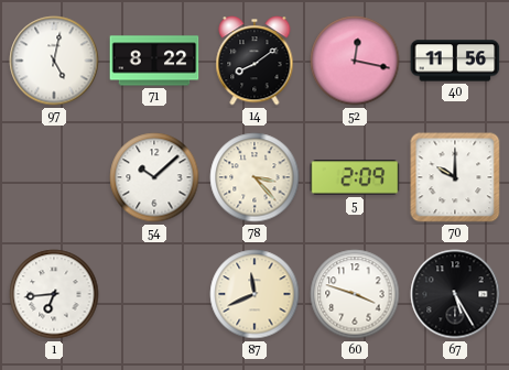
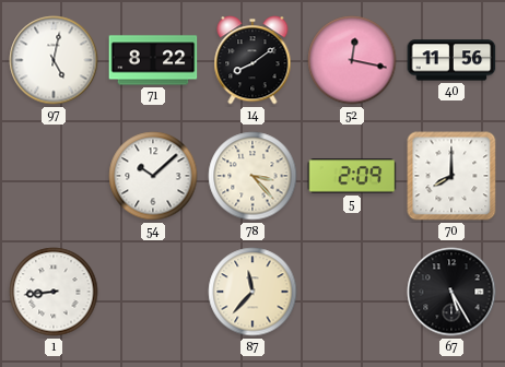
70: 10:00 -> 8:00 (451, 176)
1: 6:44 -> 8:44 (54, 292)
87: 11:41 -> 11:37 (252, 292)
60: 3:48 -> none (355, 294)
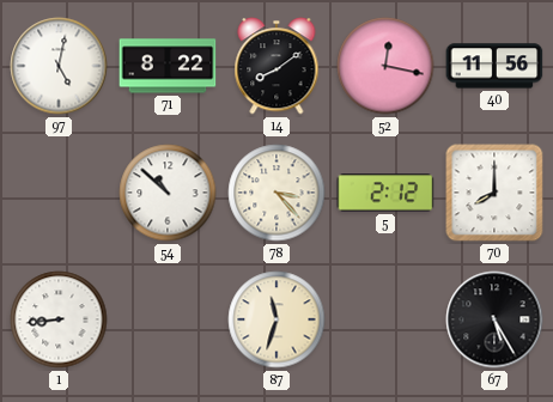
54: 10:08 -> 10:52 (168, 193)
5: 2:09 -> 2:12 (385, 193)
87: 11:37 -> 11:33 (276, 319)
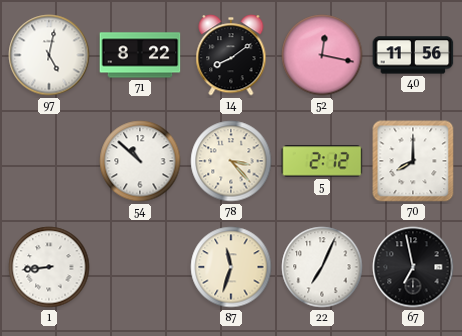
22: none -> 7:04 (322, 267)
67: 5:25 -> 6:58 (413, 267)
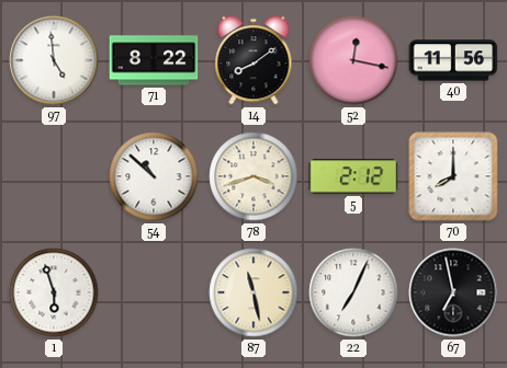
97: 5:02 -> 4:59 (54, 60)
78: 3:23 -> 3:42 (253, 176)
1: 8:44 -> 5:57 (54, 292)
87: 11:33 -> 11:28 (253, 292)
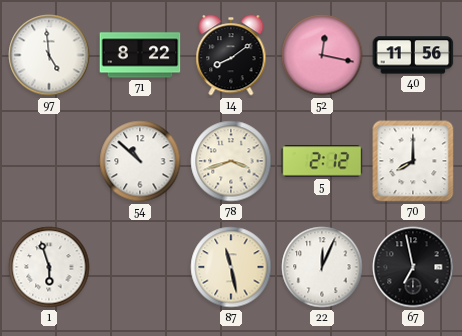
22: 7:04 -> 12:04 (322, 267)
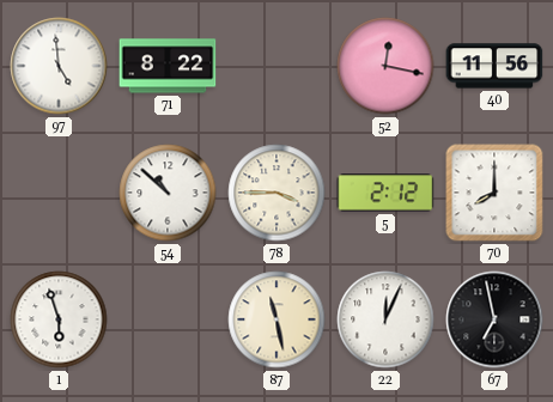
14: 8:09 -> none (231, 55)
78: 3:42 -> 3:45 (276, 193)
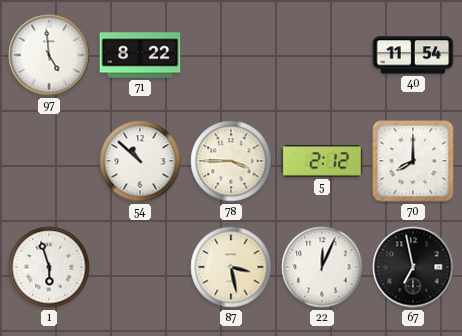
52: 12:17 -> none (385, 66)
40: 11:56 -> 11:54 (413, 55)
87: 11:28 -> 3:28 (231, 267)
